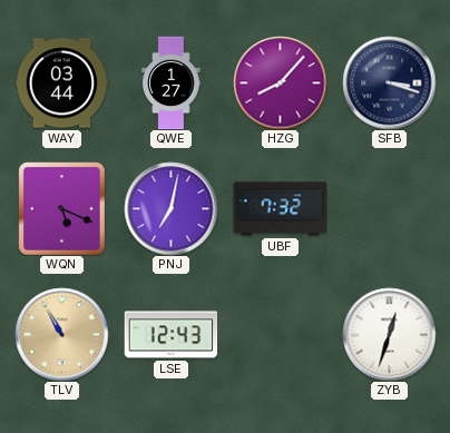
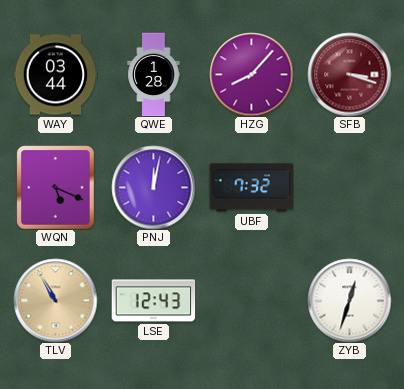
QWE: 1:27 -> 1:28 (154, 74)
SFB dial: navy -> burgundy (349, 74)
PNJ: 7:02 -> 12:02 (153, 187)
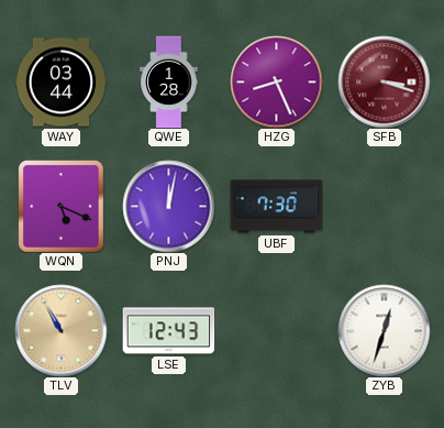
HZG: 8:07 -> 8:26 (276, 81)
UBF: 7:32 -> 7:30 (276, 207)
